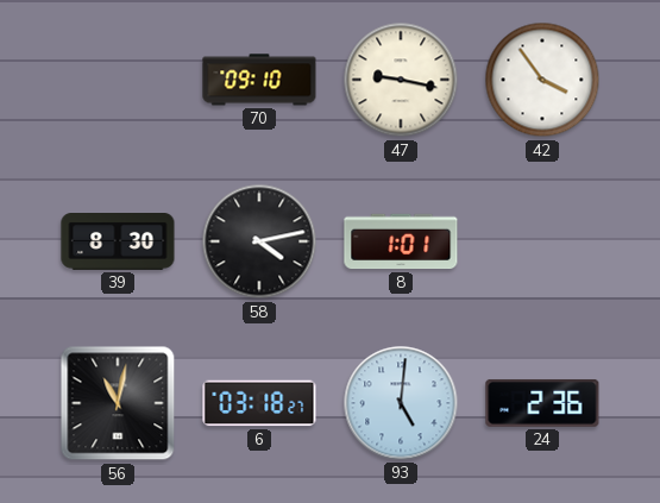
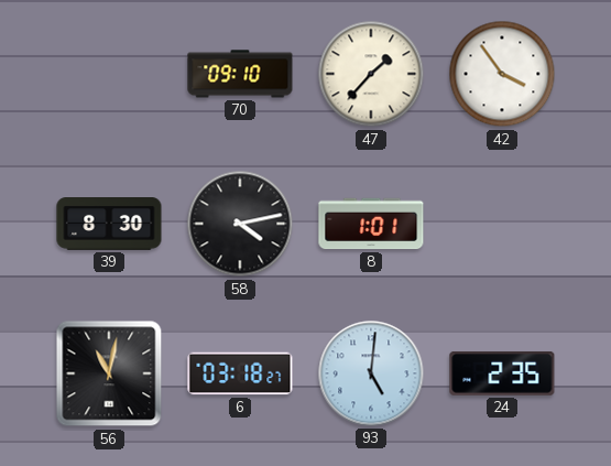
47: 9:17 -> 1:37 (371, 74)
24: 2:36 -> 2:35 (502, 373)
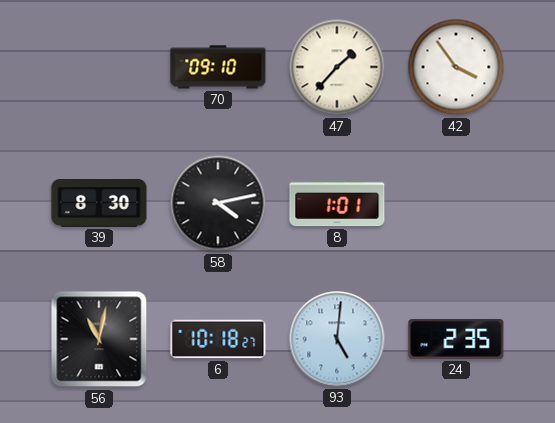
6: 03:18 -> 10:18 (218, 339)
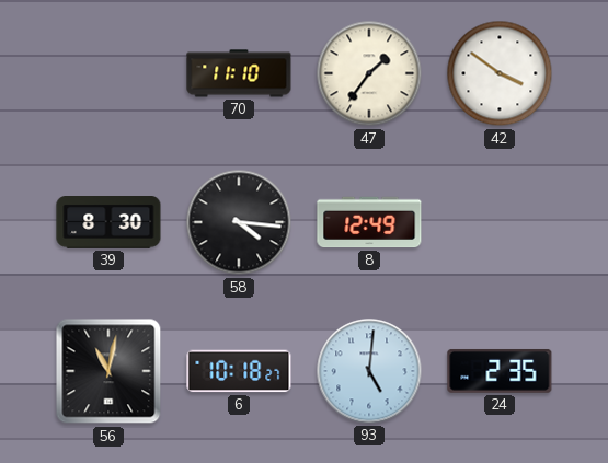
70: 09:10 -> 11:10 (239, 73)
47: 1:37 -> 1:36 (369, 73)
42: 3:54 -> 3:51 (500, 73)
58: 4:13 -> 4:16 (239, 222)
8: 1:01 -> 12:49 (369, 222)
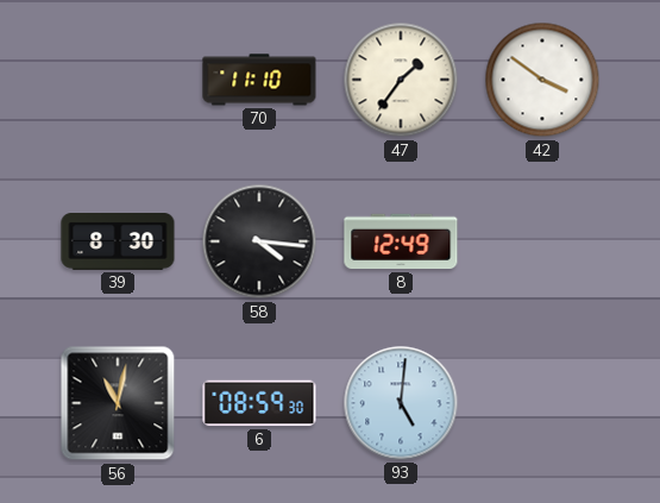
6: 10:18 -> 08:59 (259, 403)
24: 2:35 -> none (500, 371)
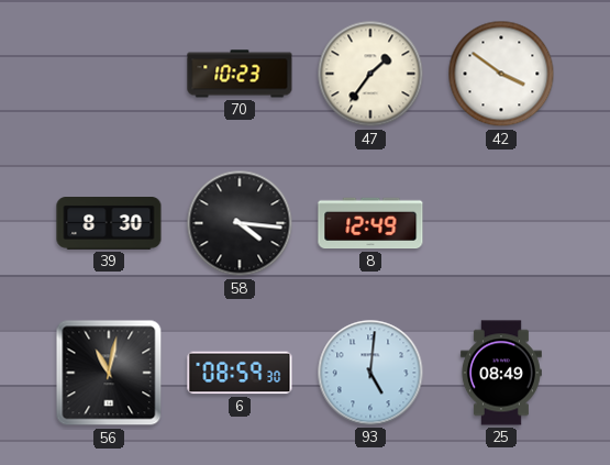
70: 11:10 -> 10:23 (240, 74)
25: none -> 08:49 (501, 373)
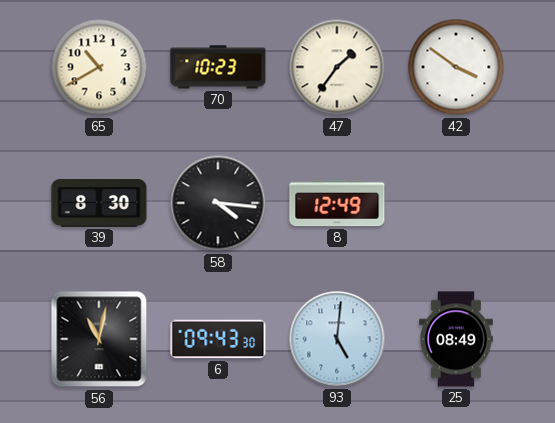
65: none -> 10:40 (99, 67)
6: 08:59 -> 09:43 (218, 339)
